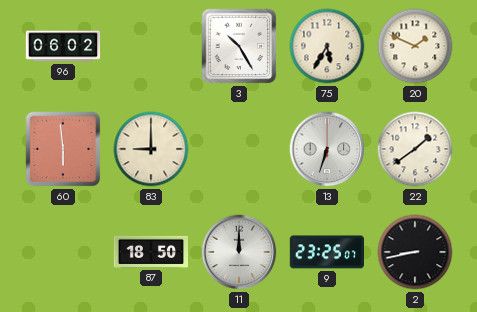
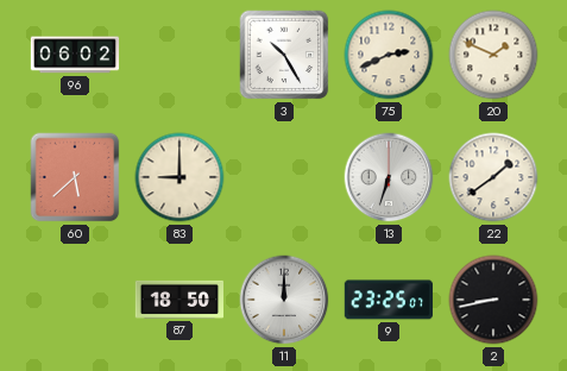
75: 5:35 -> 2:41 (389, 55)
60: 5:59 -> 5:38 (75, 177)
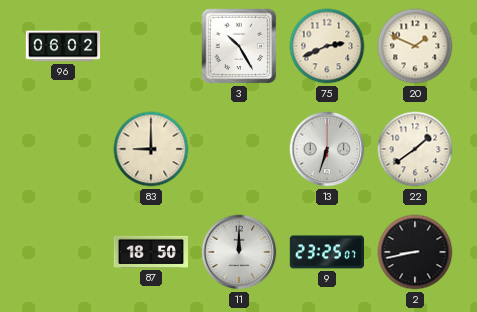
60: 5:38 -> none (75, 177)
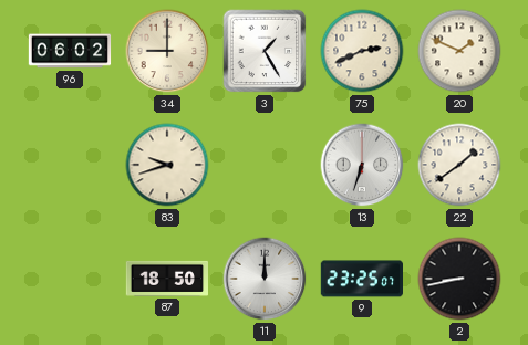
34: none -> 9:00 (167, 51)
3: 10:25 -> 1:25 (265, 51)
83: 9:00 -> 9:42 (167, 165)
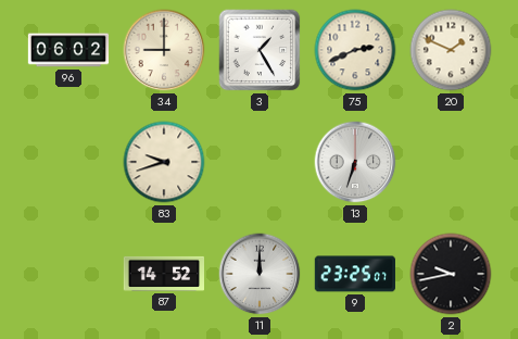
22: 1:39 -> none (459, 165)
87: 18:50 -> 14:52 (163, 274)
2: 8:43 -> 9:43 (451, 274)
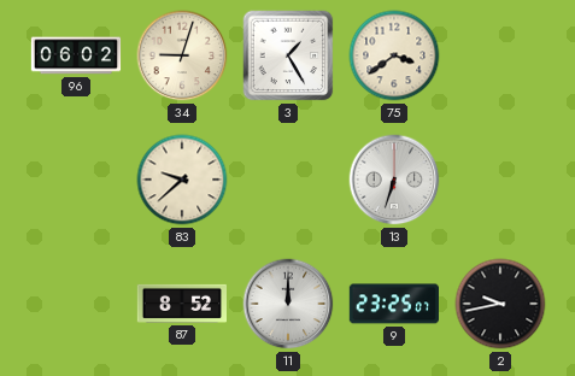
34: 9:00 -> 9:03 (182, 55)
75: 2:41 -> 3:39 (394, 55)
20: 1:49 -> none (451, 50)
83: 9:42 -> 9:38 (182, 180)
87: 14:52 -> 8:52 (181, 304)
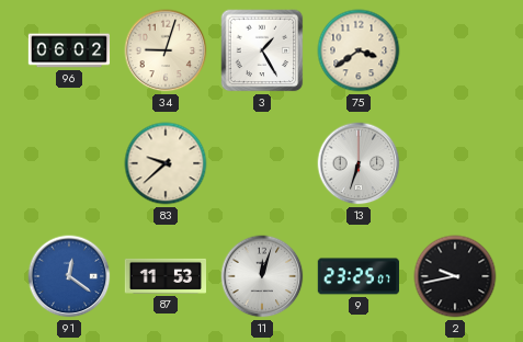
91: none -> 12:21 (69, 276)
87: 8:52 -> 11:53 (164, 276)
11: 12:00 -> 12:03 (262, 276)
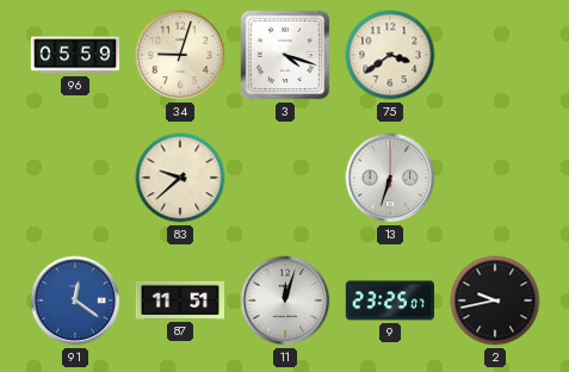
96: 06:02 -> 05:59 (75, 55)
3: 1:25 -> 4:18 (285, 55)
87: 11:53 -> 11:51 (179, 300)
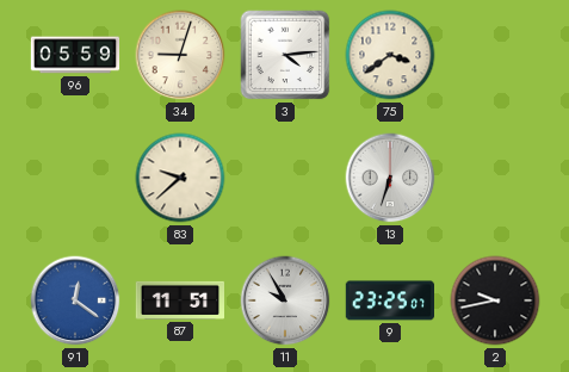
3: 4:18 -> 4:14 (285, 55)
11: 12:03 -> 9:55 (285, 300)
